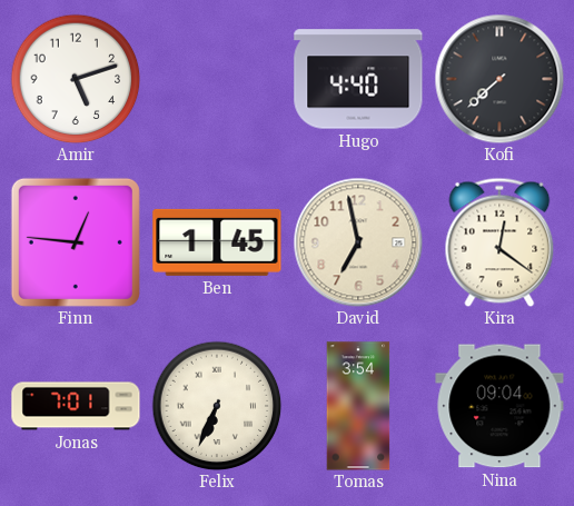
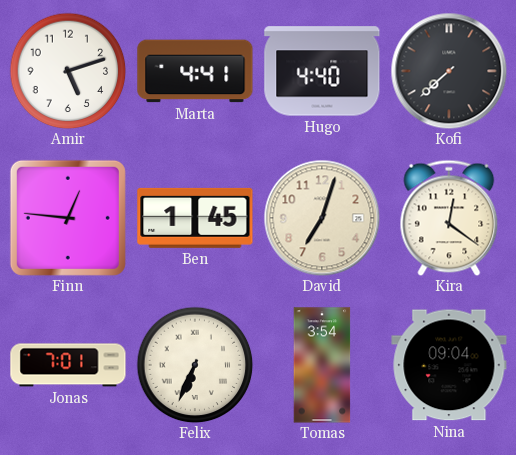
Marta: none -> 4:41 (195, 71)
David: 6:58 -> 7:03 (322, 218)
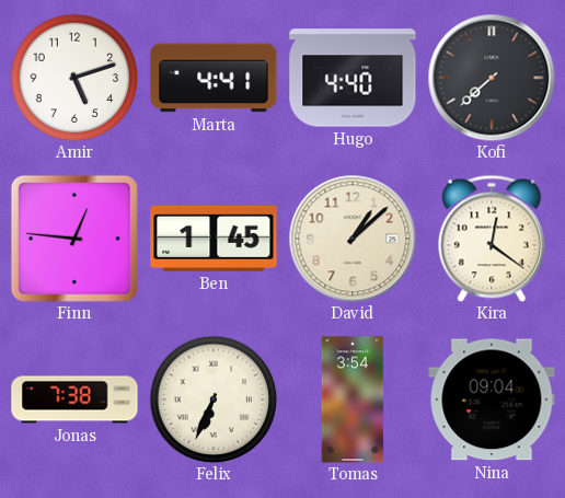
David: 7:03 -> 1:08 (353, 239)
Jonas: 7:01 -> 7:38 (74, 399)
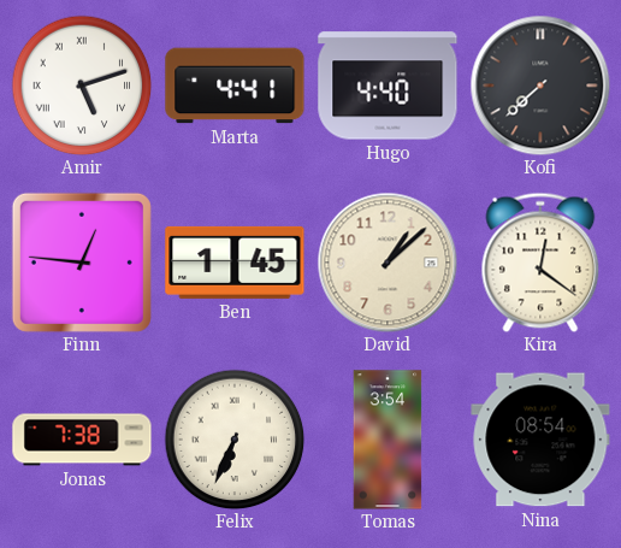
Amir numerals: Arabic -> Roman (82, 86)
Nina: 09:04 -> 08:54 (540, 440)
